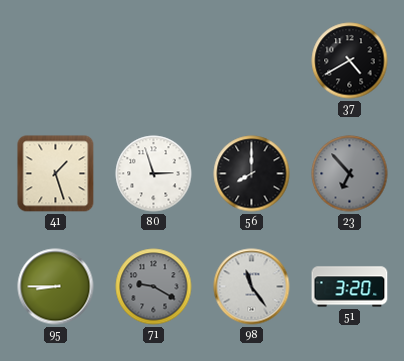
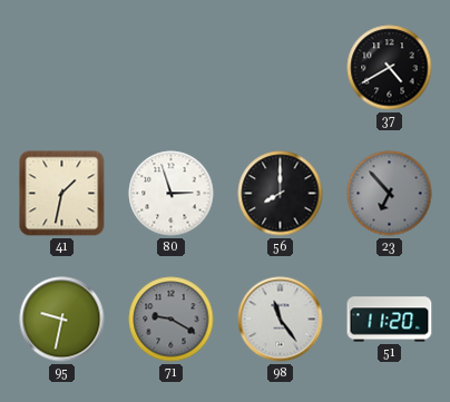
41: 1:27 -> 1:32 (62, 194)
95: 8:45 -> 9:32 (62, 320)
51: 3:20 -> 11:20 (390, 320)
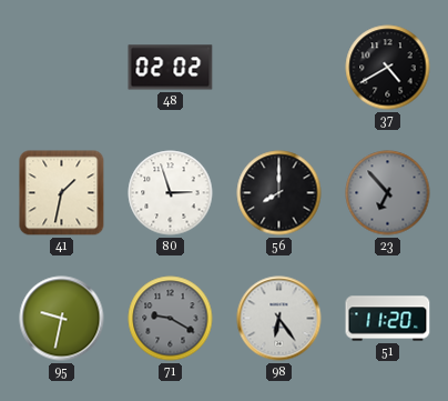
48: none -> 02:02 (171, 68)
98: 11:24 -> 6:24 (279, 319)
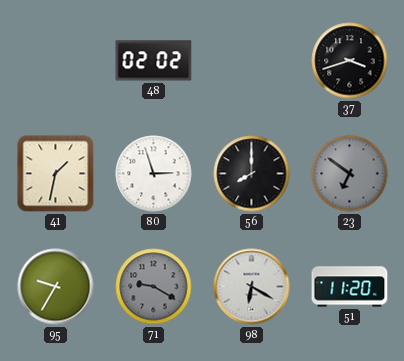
37: 4:40 -> 3:42 (350, 61)
23: 6:53 -> 6:51 (350, 174)
95: 9:32 -> 9:35 (56, 287)
98: 6:24 -> 6:20 (252, 287)
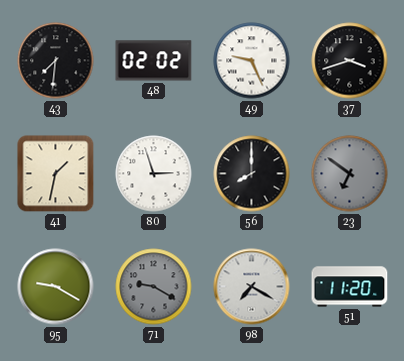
43: none -> 7:31 (56, 61)
49: none -> 9:26 (252, 61)
95: 9:35 -> 9:20 (56, 287)
98: 6:20 -> 7:20 (252, 287)
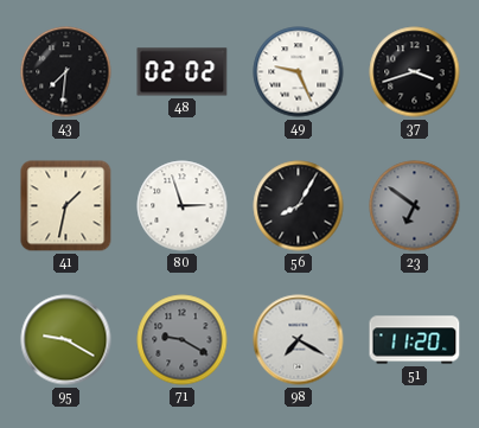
56: 8:00 -> 8:05 (299, 206)
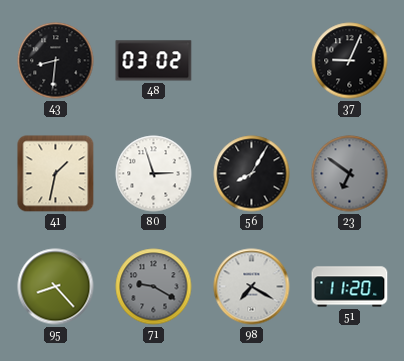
43: 7:31 -> 8:31 (56, 61)
48: 02:02 -> 03:02 (154, 61)
49: 9:26 -> none (299, 72)
37: 3:42 -> 9:04 (350, 61)
95: 9:20 -> 8:23 (56, 287)
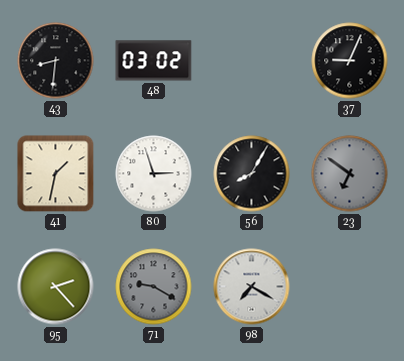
95: 8:23 -> 2:23 (56, 287)
51: 11:20 -> none (350, 287)
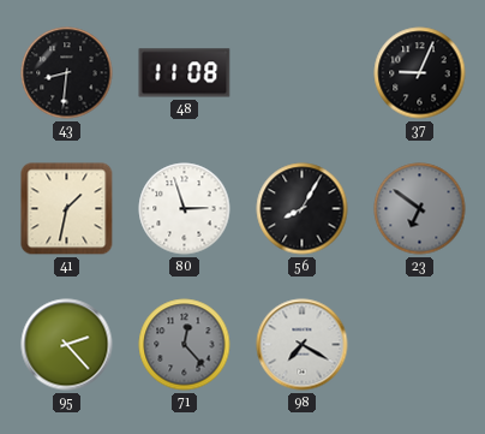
48: 03:02 -> 11:08 (185, 73)
71: 9:20 -> 12:23 (185, 345)
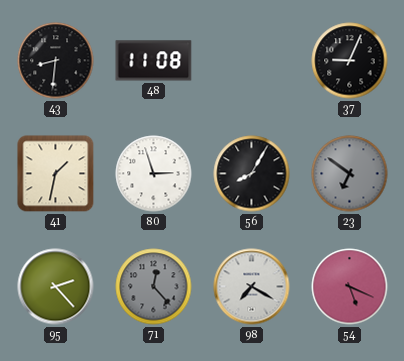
54: none -> 5:19 (350, 287)
